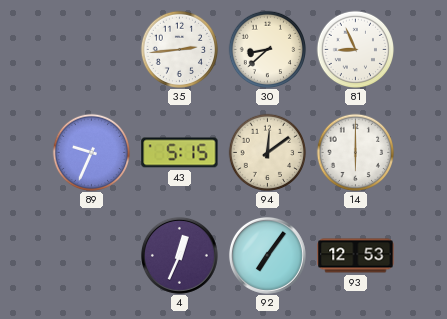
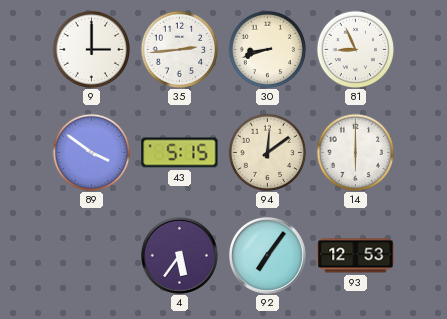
9: none -> 3:00 (91, 49)
30: 8:38 -> 8:42 (267, 49)
89: 9:34 -> 3:51 (91, 152)
4: 12:34 -> 5:36 (179, 255)
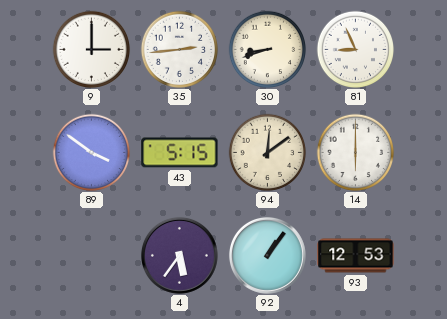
92: 7:06 -> 1:06 (267, 255)
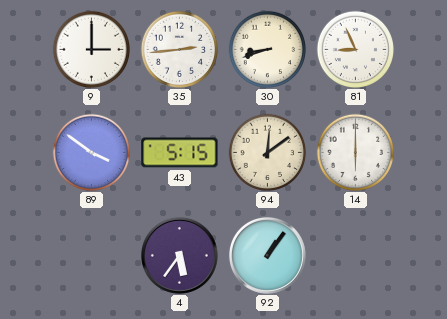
93: 12:53 -> none (356, 256)
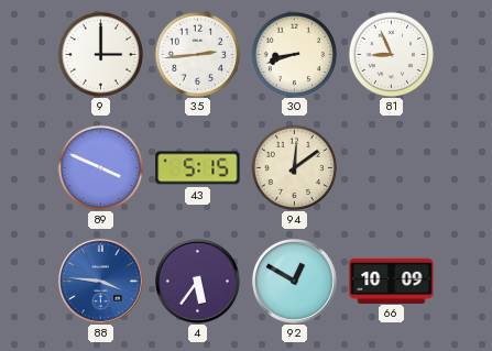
89: 3:51 -> 3:49 (100, 167)
14: 6:00 -> none (355, 152)
88: none -> 3:46 (100, 281)
92: 1:06 -> 12:50 (294, 281)
66: none -> 10:09 (392, 281)
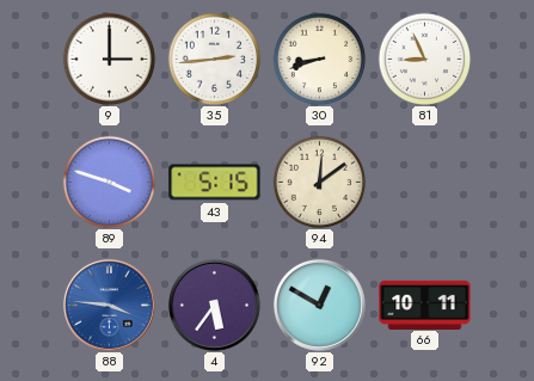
89: 3:49 -> 3:48 (109, 182)
66: 10:09 -> 10:11 (425, 305)
